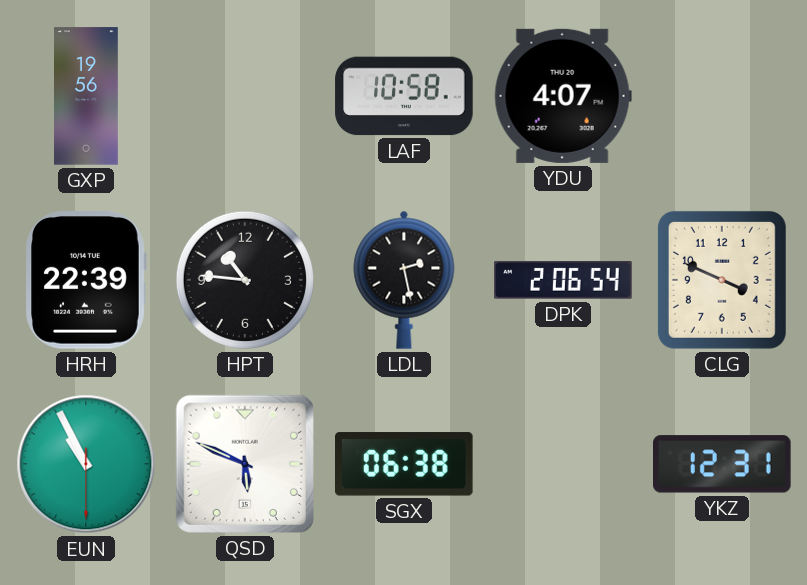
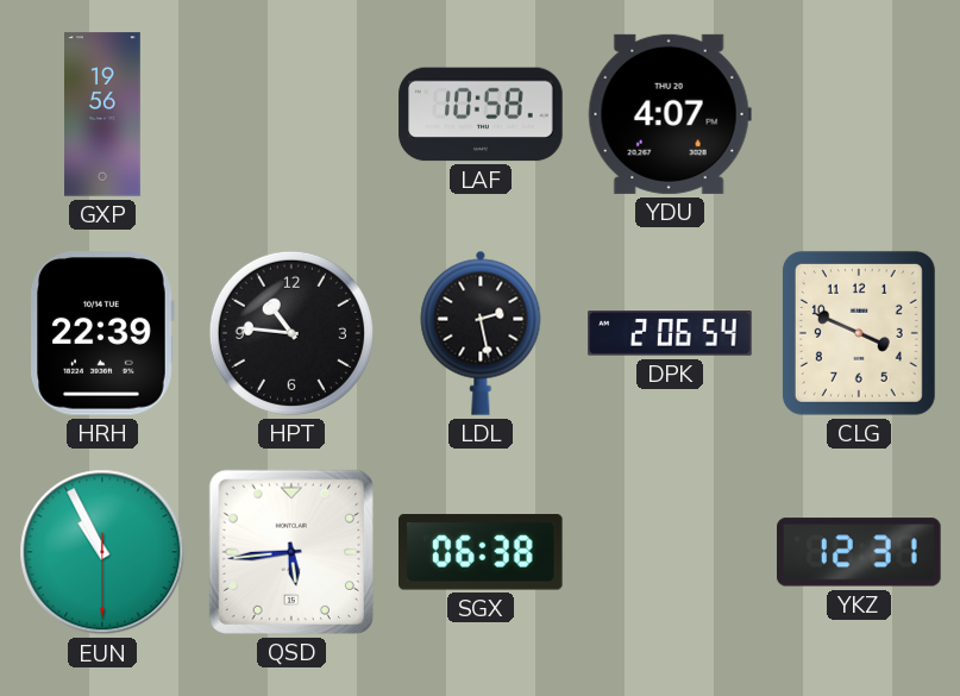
QSD: 5:49 -> 5:44 (291, 552)
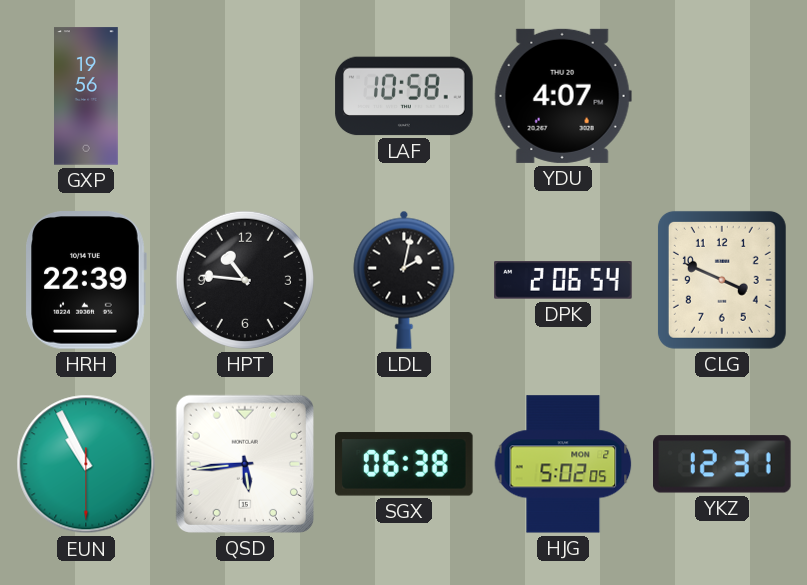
LDL: 2:28 -> 2:02 (404, 280)
HJG: none -> 5:02 (563, 464)
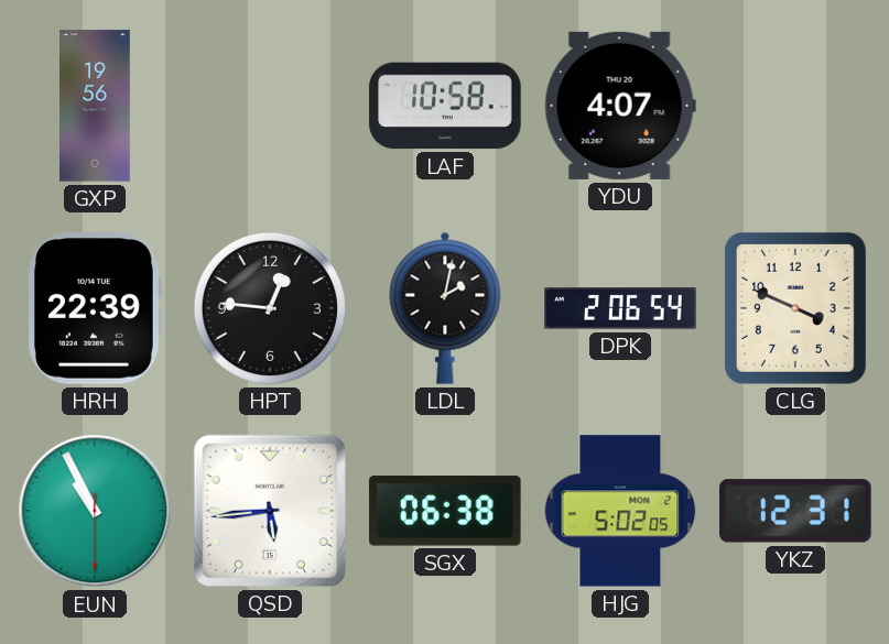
HPT: 10:46 -> 12:46 (270, 308)
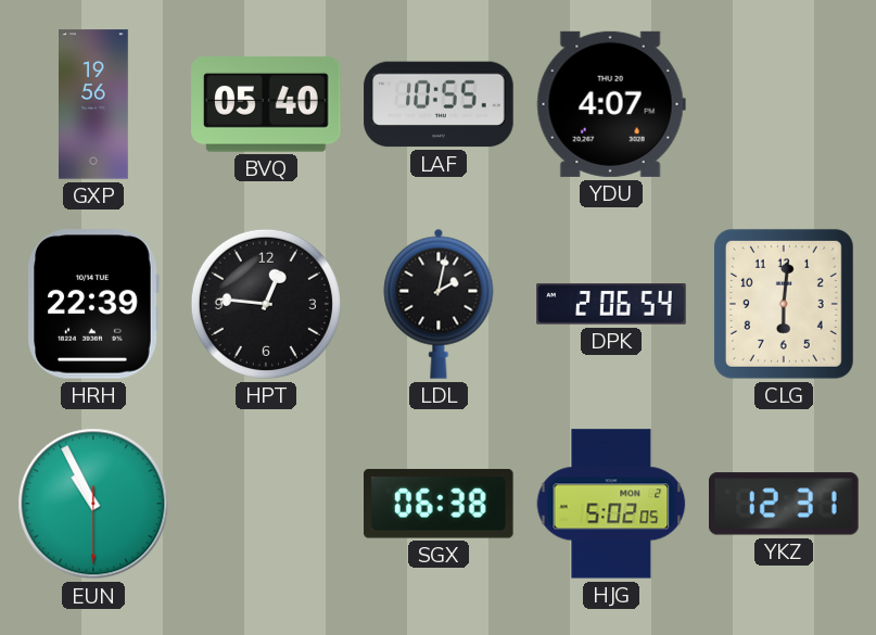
BVQ: none -> 05:40 (266, 104)
LAF: 10:58 -> 10:55 (439, 104)
CLG: 3:49 -> 6:01 (784, 304)
QSD: 5:44 -> none (270, 511)
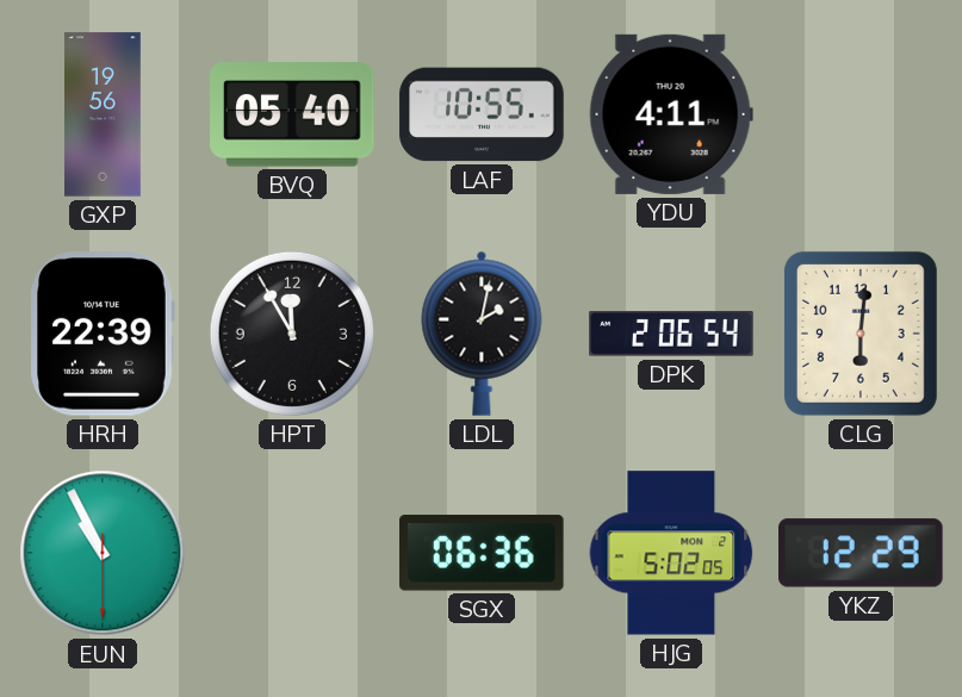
YDU: 4:07 -> 4:11 (671, 114)
HPT: 12:46 -> 11:55 (292, 334)
SGX: 06:38 -> 06:36 (483, 553)
YKZ: 12:31 -> 12:29 (862, 553)
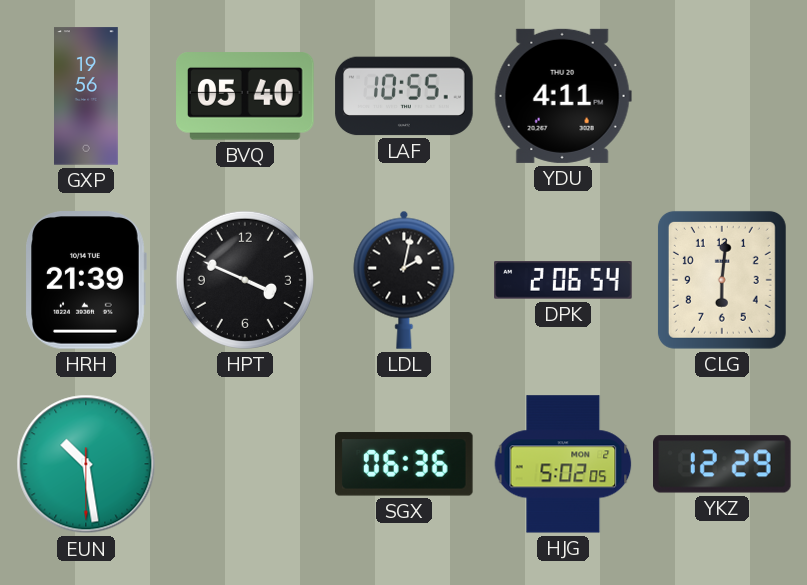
HRH: 22:39 -> 21:39 (86, 281)
HPT: 11:55 -> 3:49 (245, 280)
EUN: 10:55 -> 10:28 (86, 464)
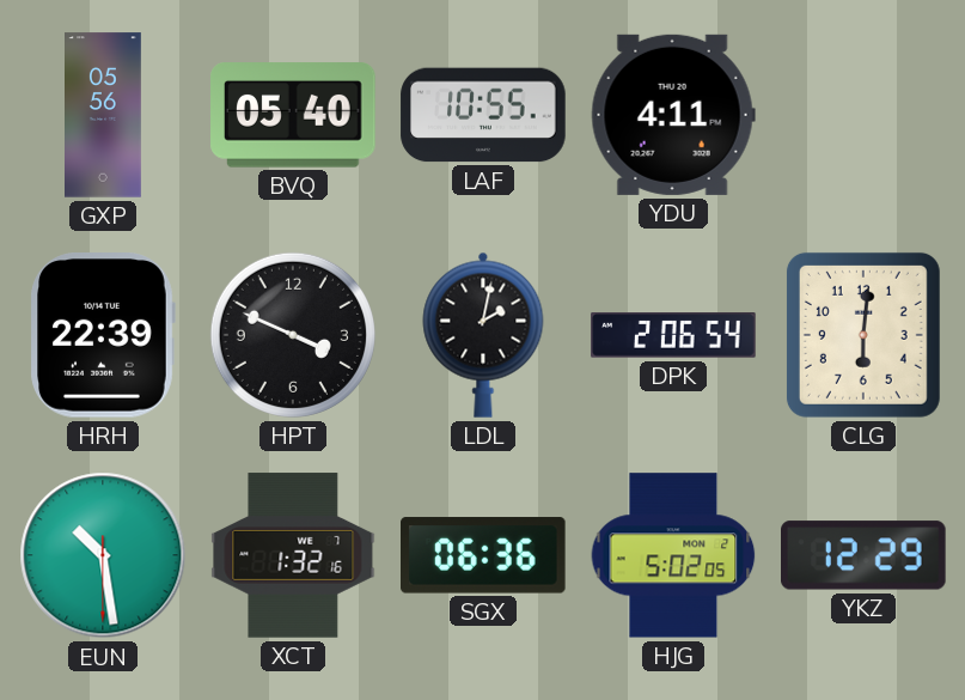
GXP: 19:56 -> 05:56 (104, 115)
HRH: 21:39 -> 22:39 (103, 336)
XCT: none -> 1:32 (293, 555)
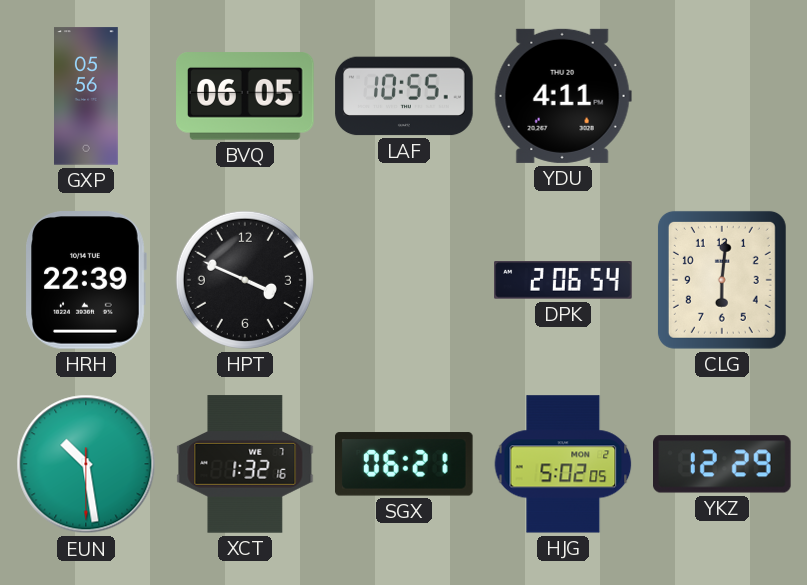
BVQ: 05:40 -> 06:05 (245, 96)
LDL: 2:02 -> none (483, 335)
SGX: 06:36 -> 06:21 (405, 464)
